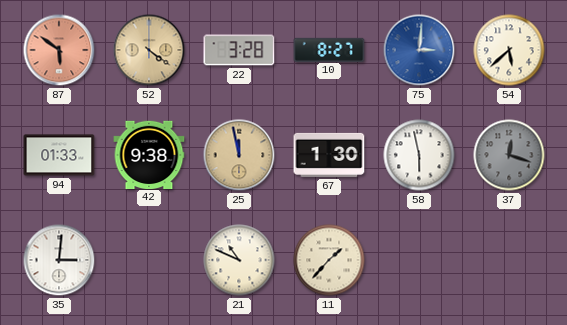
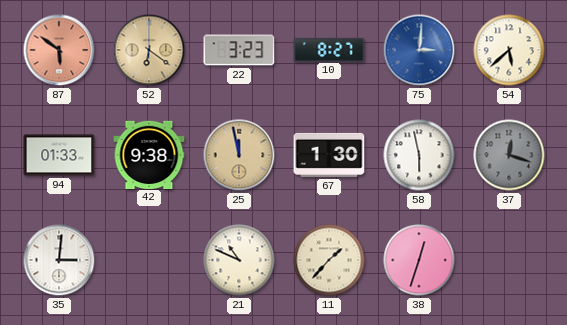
52: 4:21 -> 6:21 (149, 50)
22: 3:28 -> 3:23 (239, 50)
38: none -> 12:33 (419, 260)
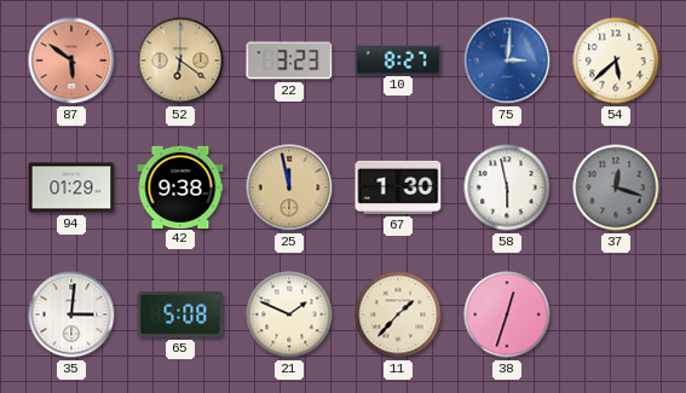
94: 01:33 -> 01:29 (71, 187)
65: none -> 5:08 (180, 314)
21: 10:49 -> 1:49 (289, 314)
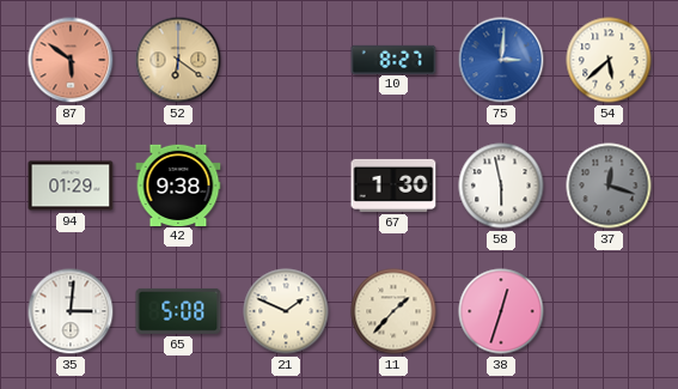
22: 3:23 -> none (289, 60)
25: 11:58 -> none (289, 187)
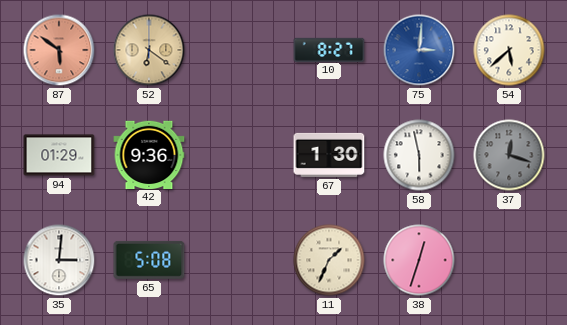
42: 9:38 -> 9:36 (149, 154)
21: 1:49 -> none (286, 311)
11: 1:37 -> 1:34 (329, 260)
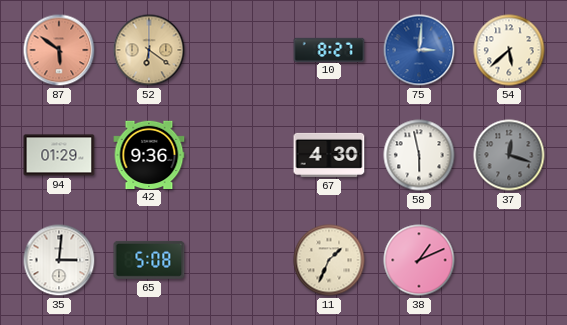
67: 1:30 -> 4:30 (329, 155)
38: 12:33 -> 1:11 (419, 260)
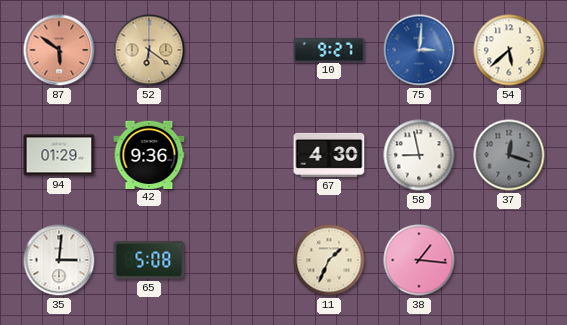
10: 8:27 -> 9:27 (329, 49)
58: 5:58 -> 8:58 (419, 155)
38: 1:11 -> 1:16 (419, 260)
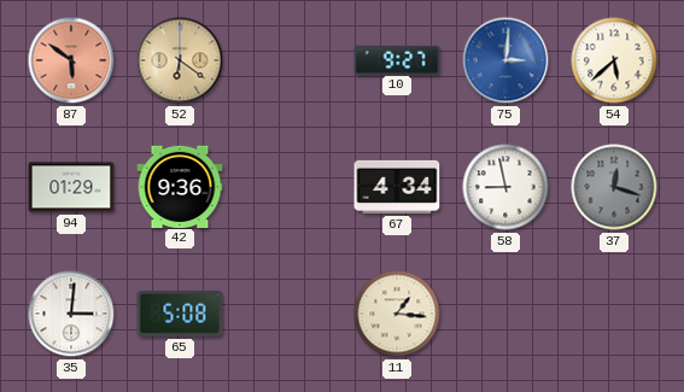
67: 4:30 -> 4:34 (397, 187)
11: 1:34 -> 1:16 (397, 314)
38: 1:16 -> none (419, 260)
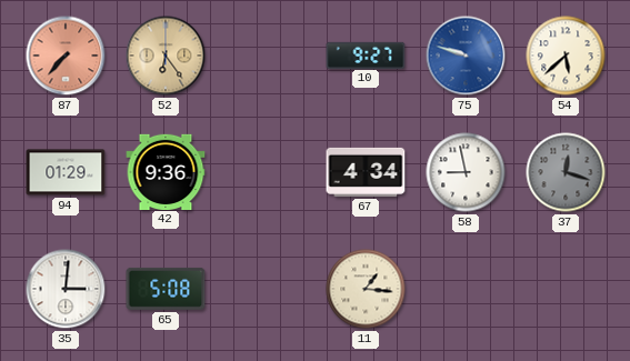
87: 5:51 -> 7:37 (66, 56)
52: 6:21 -> 6:24 (166, 56)
75: 3:01 -> 9:48 (466, 56)
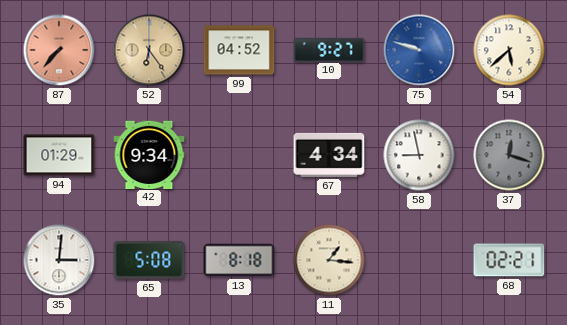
99: none -> 04:52 (239, 50)
42: 9:36 -> 9:34 (149, 154)
13: none -> 8:18 (239, 260)
68: none -> 02:21 (509, 260)
